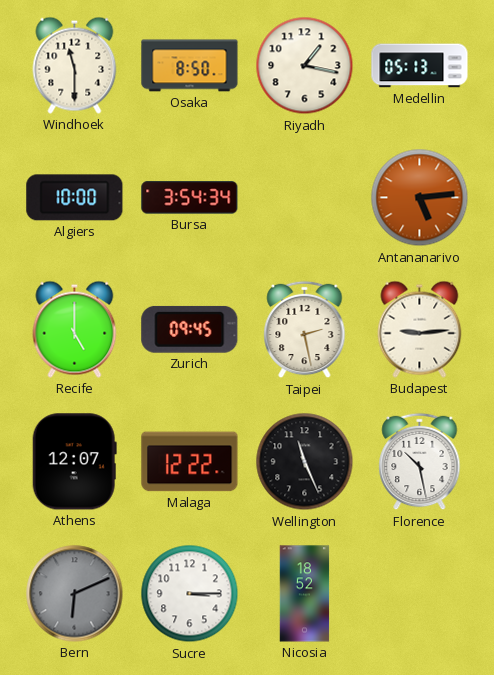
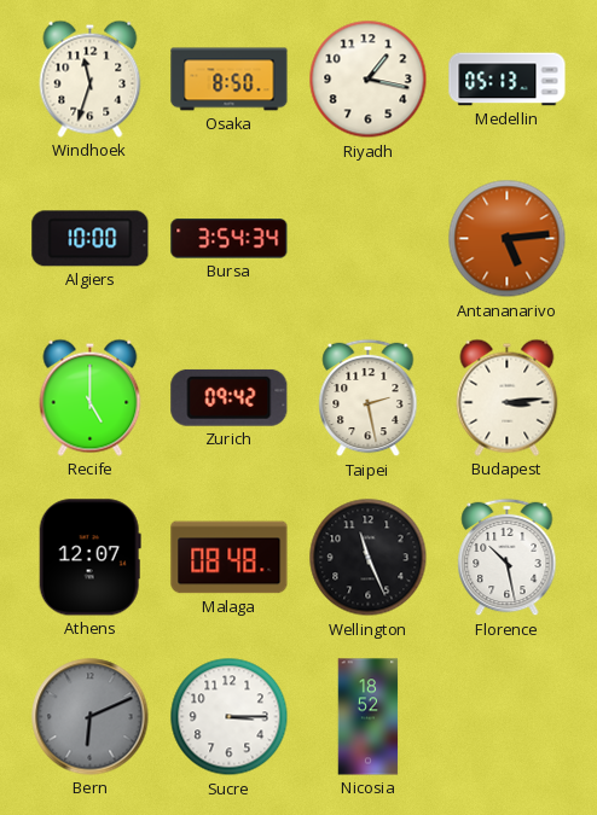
Windhoek: 11:30 -> 11:33 (91, 78)
Zurich: 09:45 -> 09:42 (230, 397)
Budapest: 9:14 -> 3:14 (508, 397)
Malaga: 12:22 -> 08:48 (230, 558)
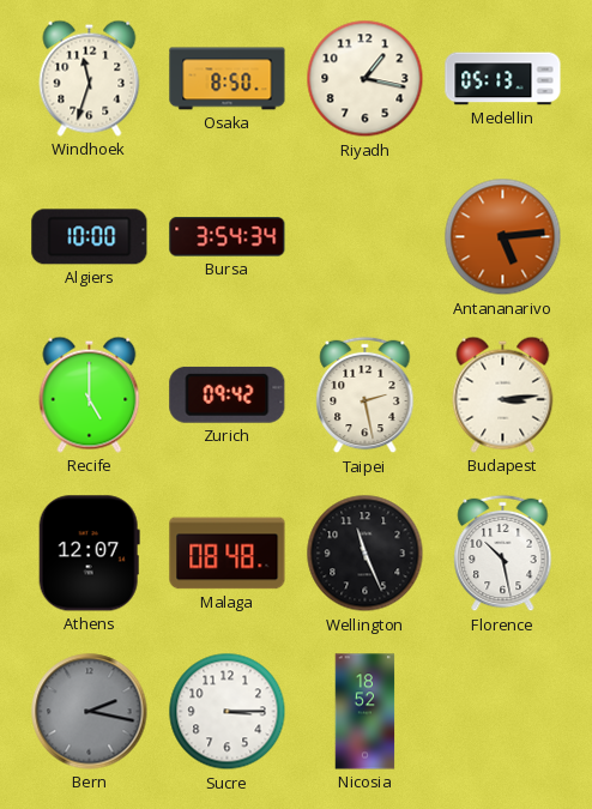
Bern: 6:11 -> 2:17 (90, 712)
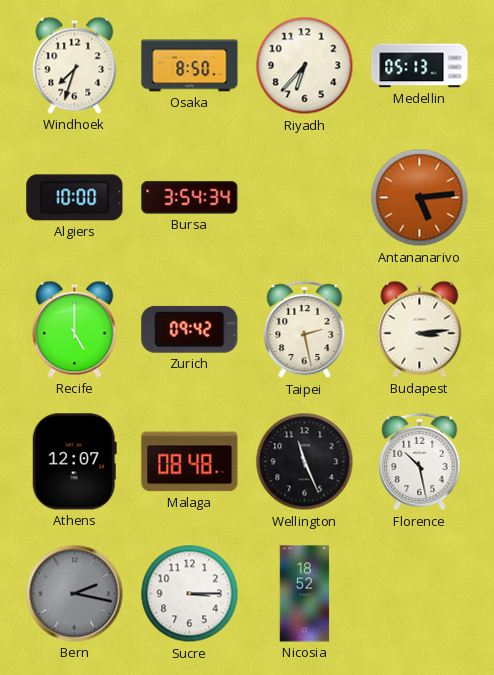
Windhoek: 11:33 -> 7:33 (75, 65)
Riyadh: 1:17 -> 6:37 (305, 66)
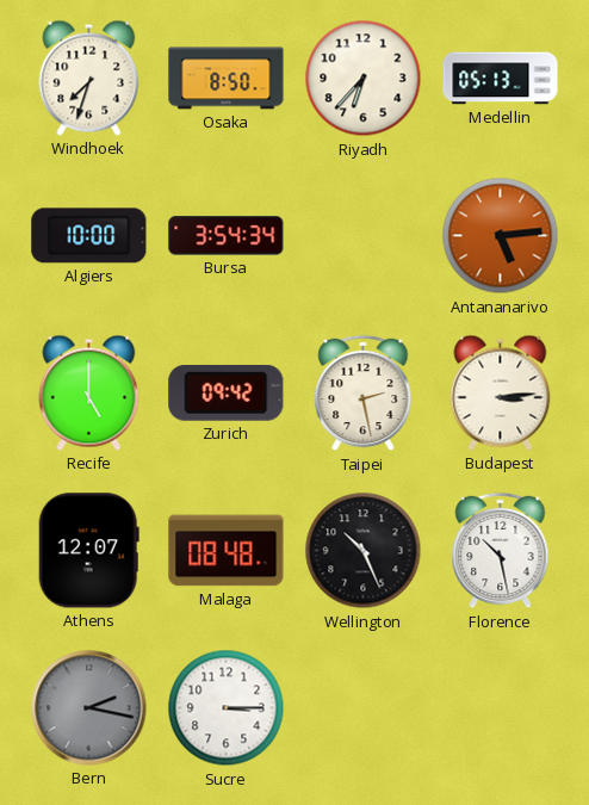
Wellington: 11:26 -> 10:26 (364, 551)
Nicosia: 18:52 -> none (305, 594)
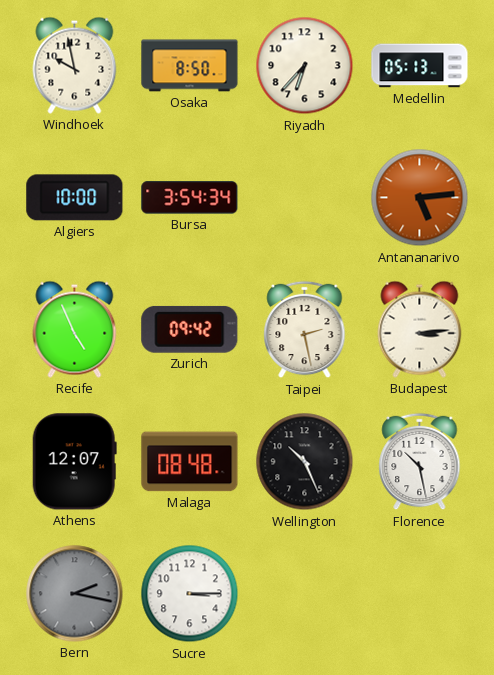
Windhoek: 7:33 -> 9:58 (75, 65)
Recife: 5:00 -> 4:56 (75, 329)
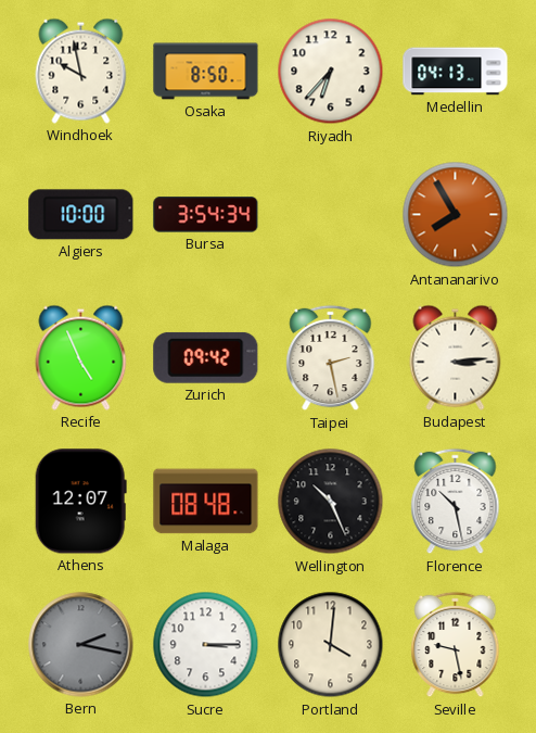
Medellin: 05:13 -> 04:13 (456, 72)
Antananarivo: 5:14 -> 7:55 (456, 215)
Portland: none -> 4:01 (331, 645)
Seville: none -> 9:28 (456, 645)
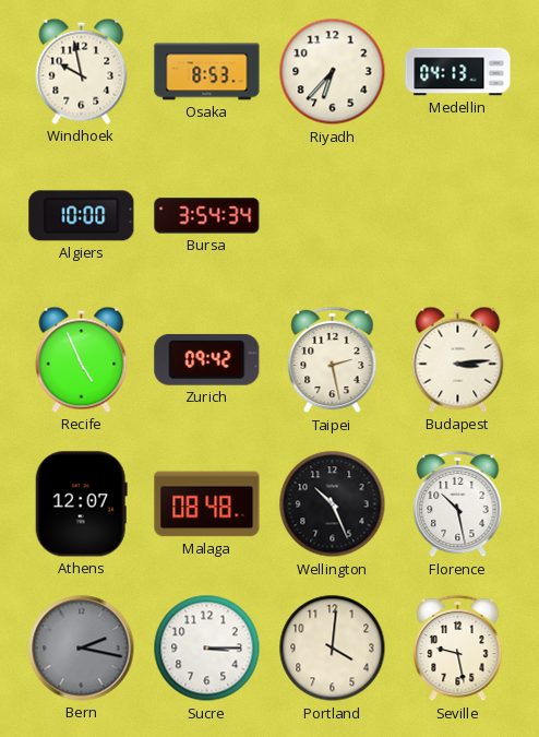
Osaka: 8:50 -> 8:53 (207, 72)
Antananarivo: 7:55 -> none (456, 215)
